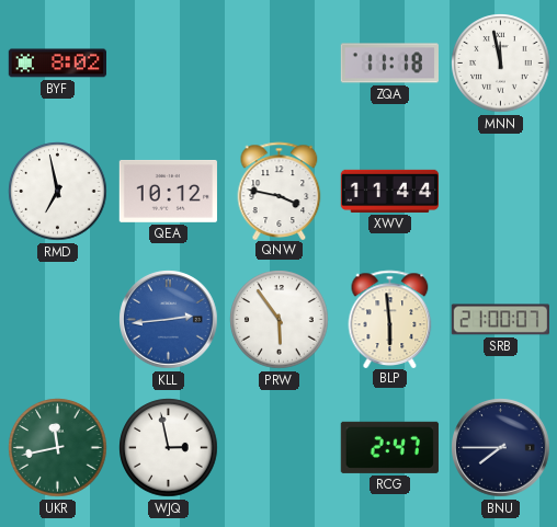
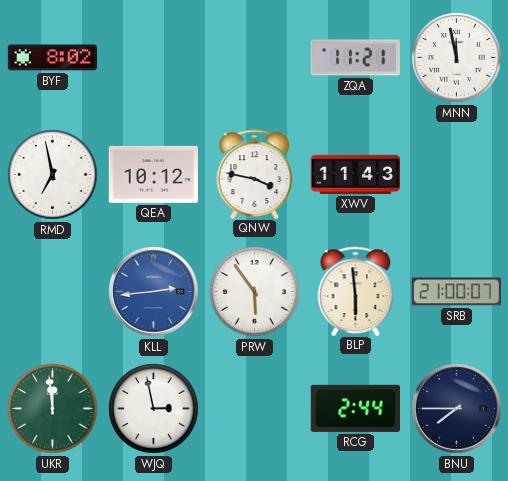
ZQA: 11:18 -> 11:21 (355, 58)
XWV: 11:44 -> 11:43 (355, 174)
UKR: 11:43 -> 11:59 (53, 409)
RCG: 2:47 -> 2:44 (355, 408)
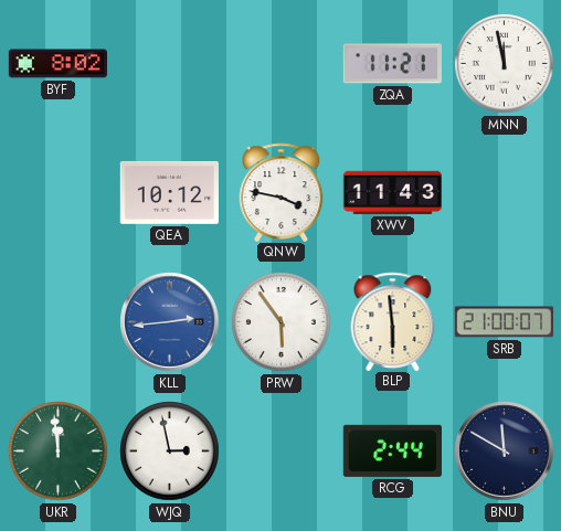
RMD: 6:58 -> none (53, 175)
BNU: 7:45 -> 11:50 (505, 452)
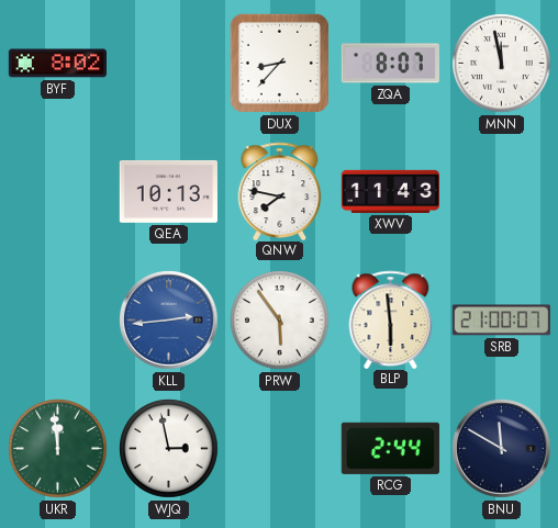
DUX: none -> 8:37 (279, 63)
ZQA: 11:21 -> 8:07 (390, 64)
QEA: 10:12 -> 10:13 (168, 191)
QNW: 3:47 -> 7:47 (280, 191)
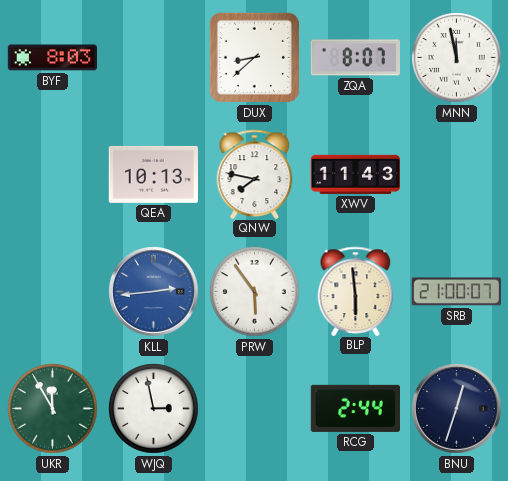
BYF: 8:02 -> 8:03 (52, 58)
DUX: 8:37 -> 8:38 (254, 57)
UKR: 11:59 -> 11:55 (53, 409)
BNU: 11:50 -> 12:33 (457, 409)
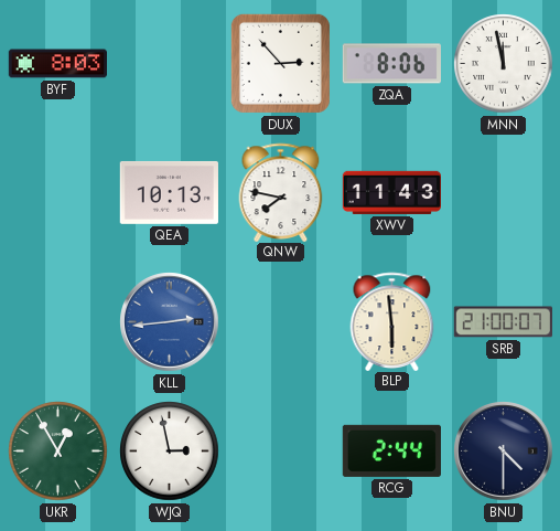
DUX: 8:38 -> 2:53 (280, 63)
ZQA: 8:07 -> 8:06 (391, 64)
PRW: 5:54 -> none (255, 292)
UKR: 11:55 -> 12:55 (58, 452)
BNU: 12:33 -> 4:30 (504, 452)
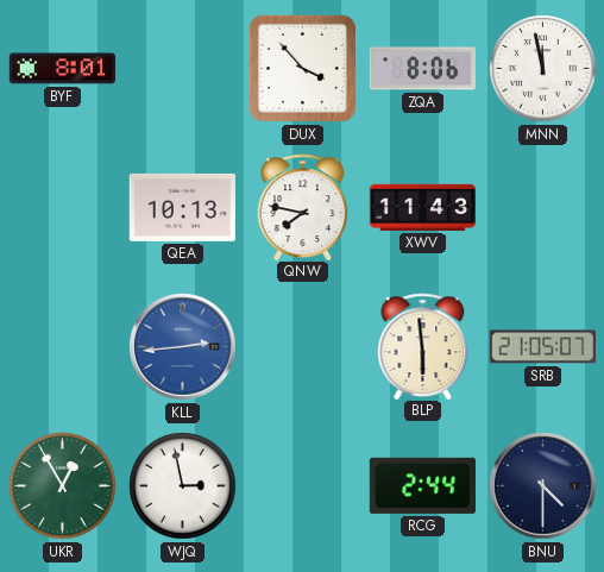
BYF: 8:03 -> 8:01 (62, 69)
DUX: 2:53 -> 3:53 (302, 68)
SRB: 21:00 -> 21:05 (542, 347)
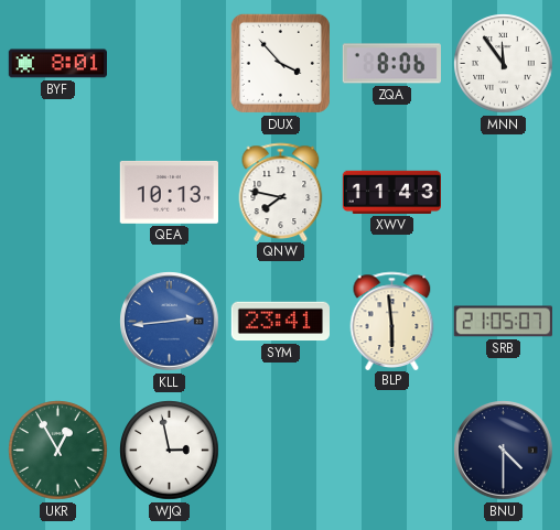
MNN: 11:58 -> 11:54 (504, 64)
SYM: none -> 23:41 (280, 322)
RCG: 2:44 -> none (422, 485)
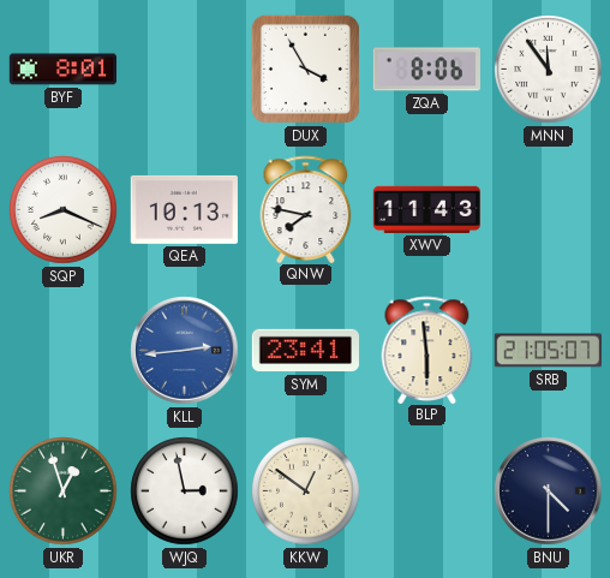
DUX: 3:53 -> 3:55 (305, 68)
SQP: none -> 8:19 (64, 210)
UKR: 12:55 -> 12:57 (64, 491)
KKW: none -> 12:51 (306, 491)
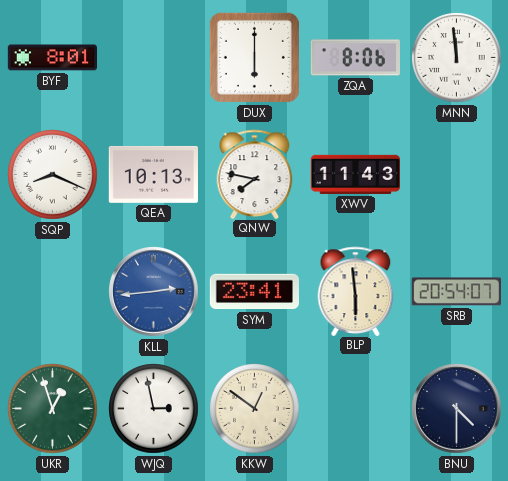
DUX: 3:55 -> 6:00 (254, 57)
MNN: 11:54 -> 11:59 (457, 58)
SRB: 21:05 -> 20:54 (456, 292)
